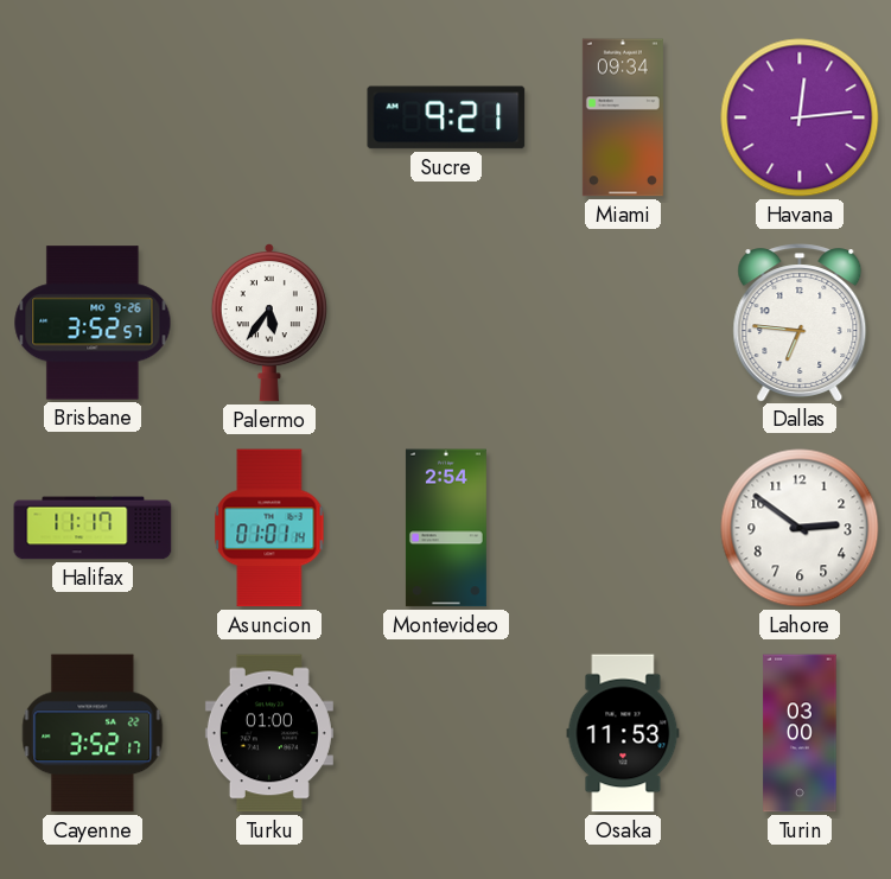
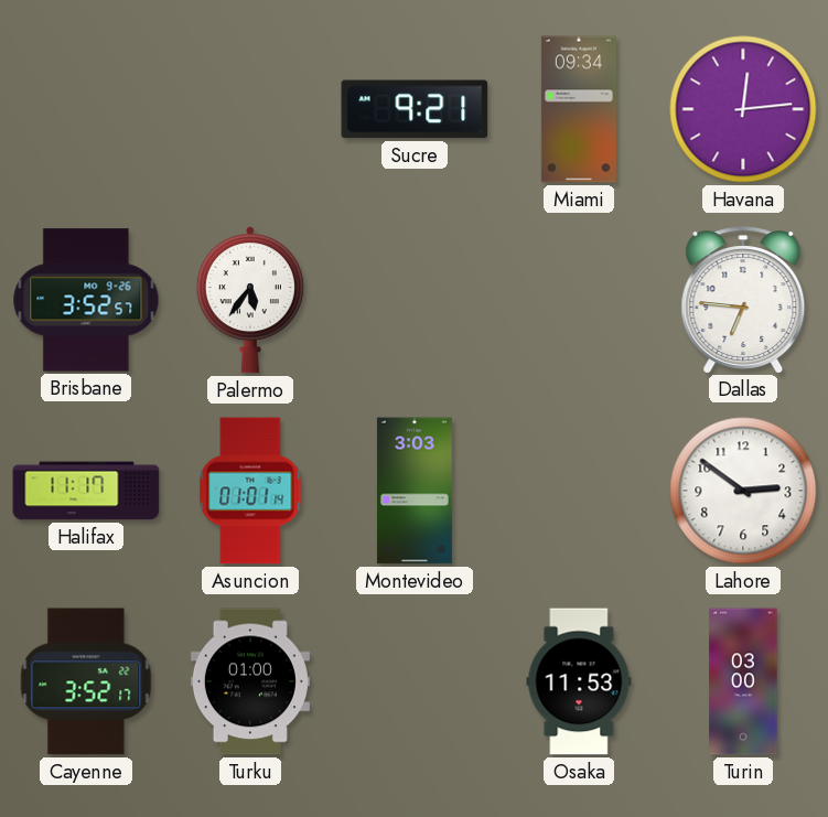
Montevideo: 2:54 -> 3:03 (415, 491)
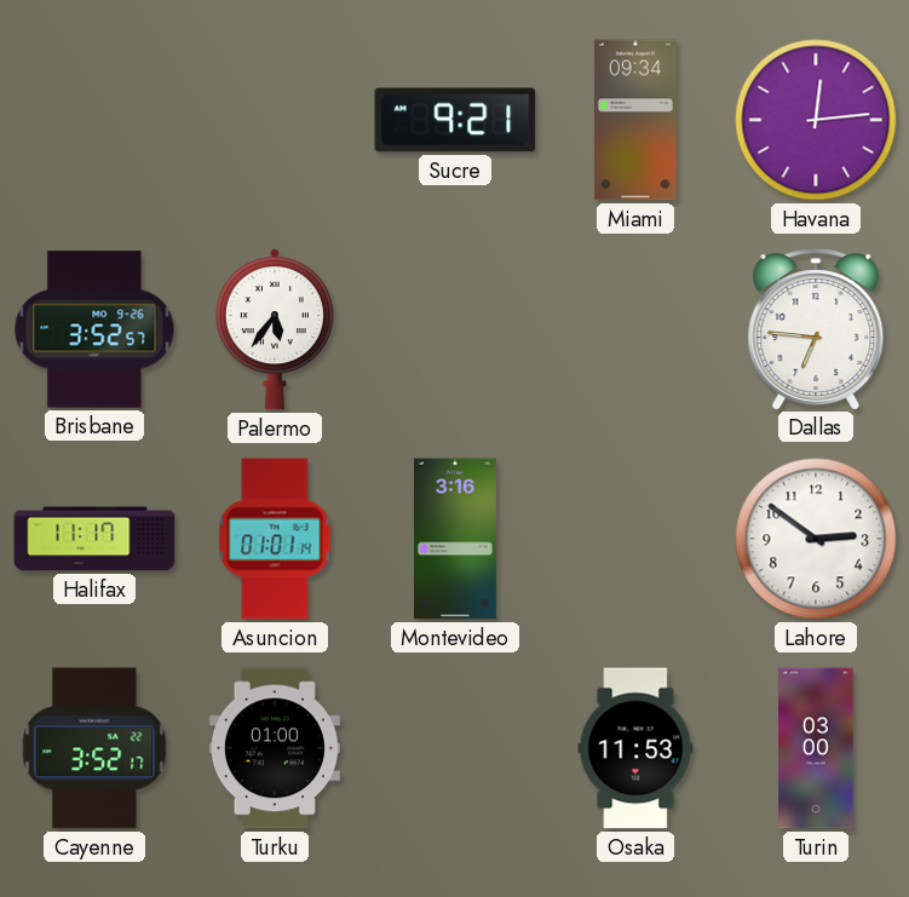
Montevideo: 3:03 -> 3:16 (455, 539)
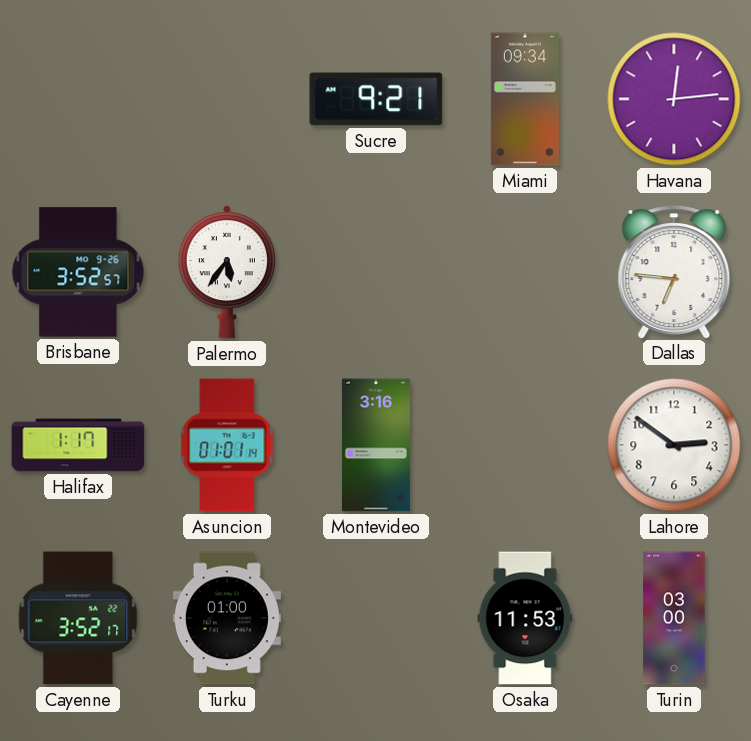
Halifax: 11:17 -> 1:17 (78, 445)
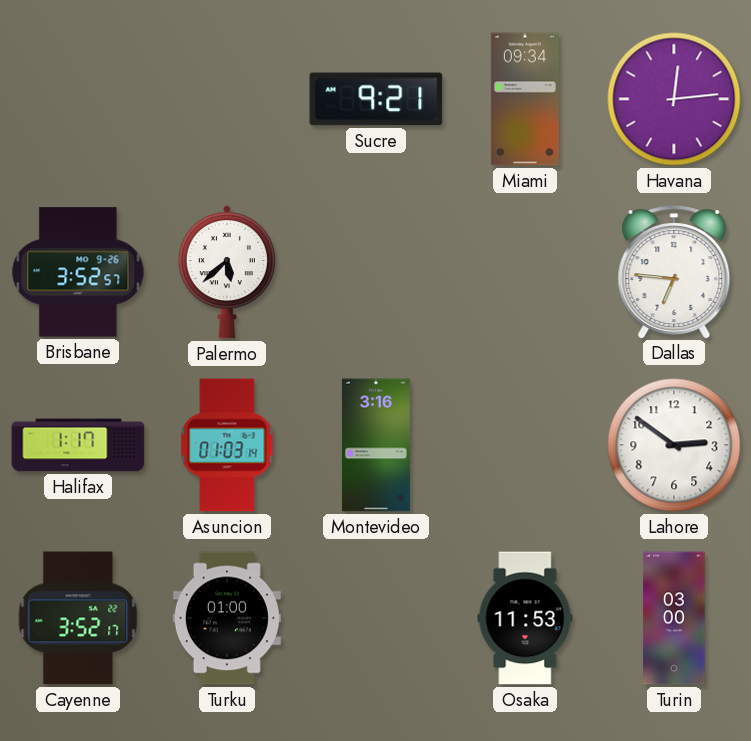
Palermo: 5:36 -> 5:38 (227, 272)
Asuncion: 01:01 -> 01:03 (227, 445)
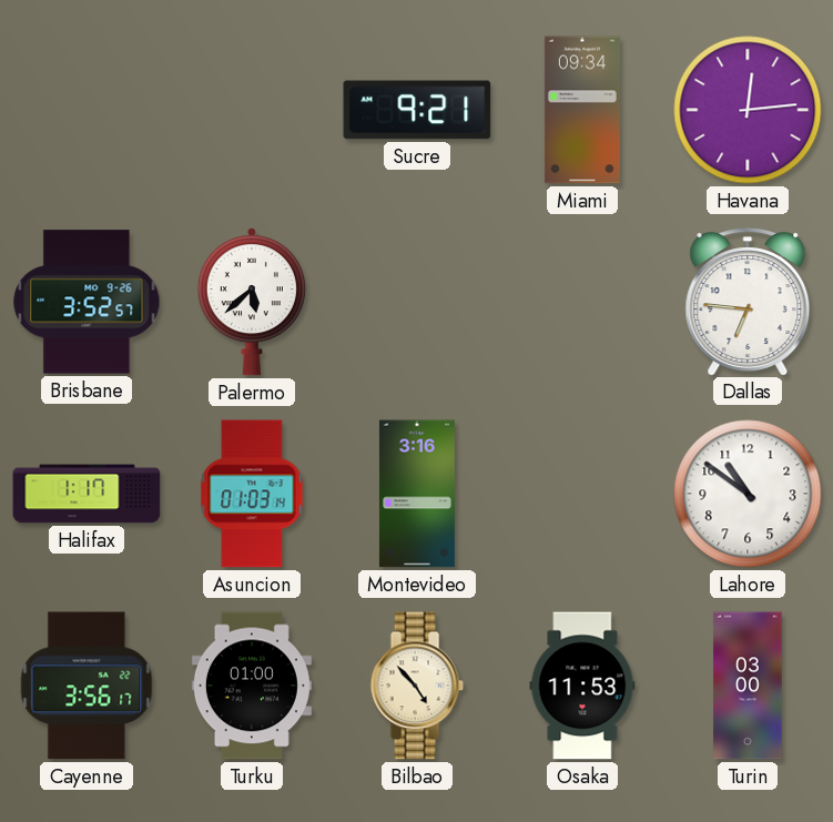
Lahore: 2:51 -> 10:51 (748, 494)
Cayenne: 3:52 -> 3:56 (87, 686)
Bilbao: none -> 4:53 (417, 686)
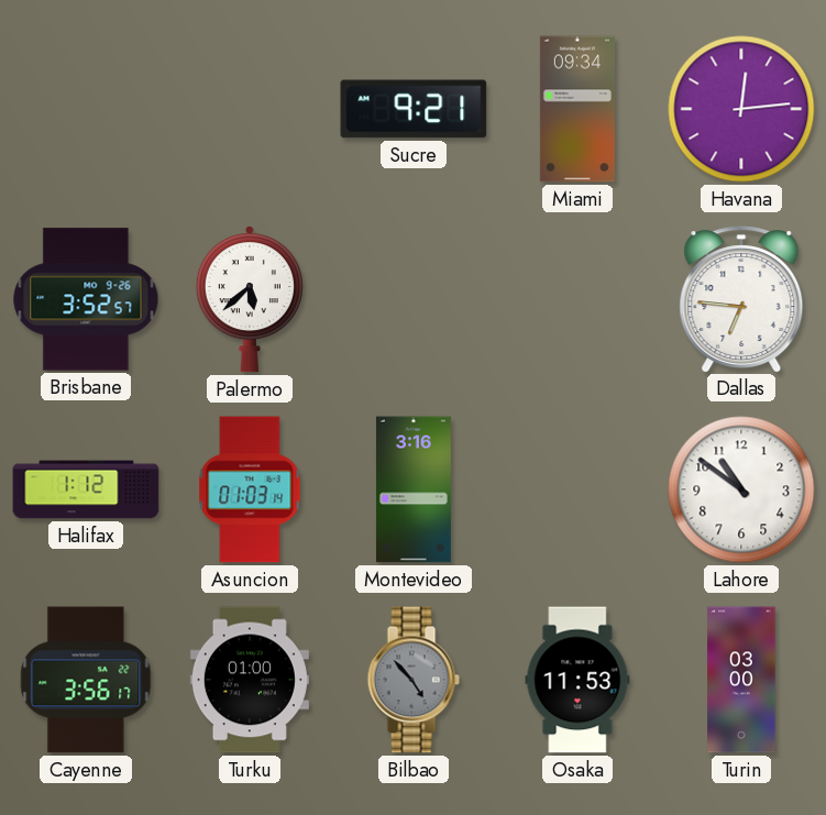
Halifax: 1:17 -> 1:12 (86, 489)
Bilbao dial: cream -> grey (414, 680)
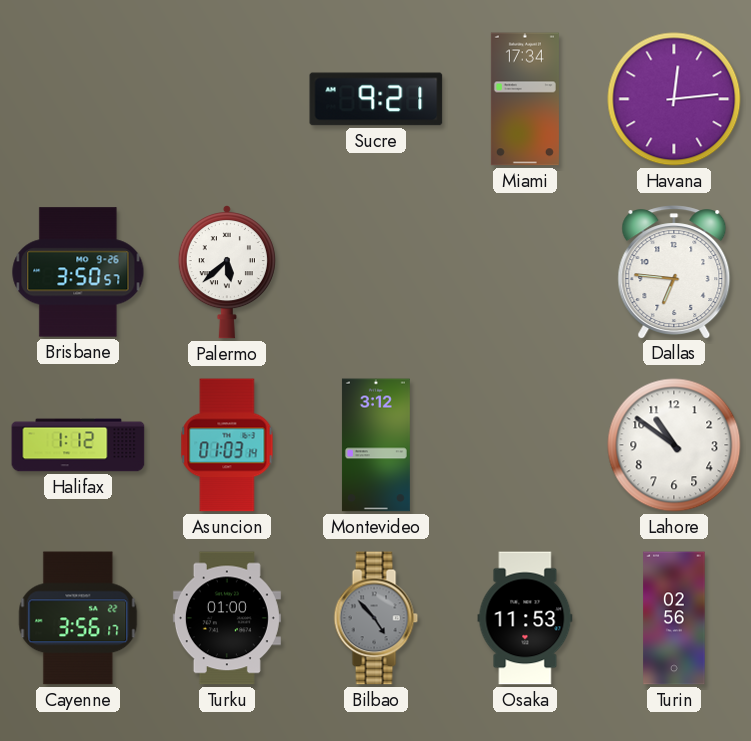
Miami: 09:34 -> 17:34 (525, 99)
Brisbane: 3:52 -> 3:50 (78, 272)
Montevideo: 3:16 -> 3:12 (376, 445)
Turin: 03:00 -> 02:56 (674, 618)
